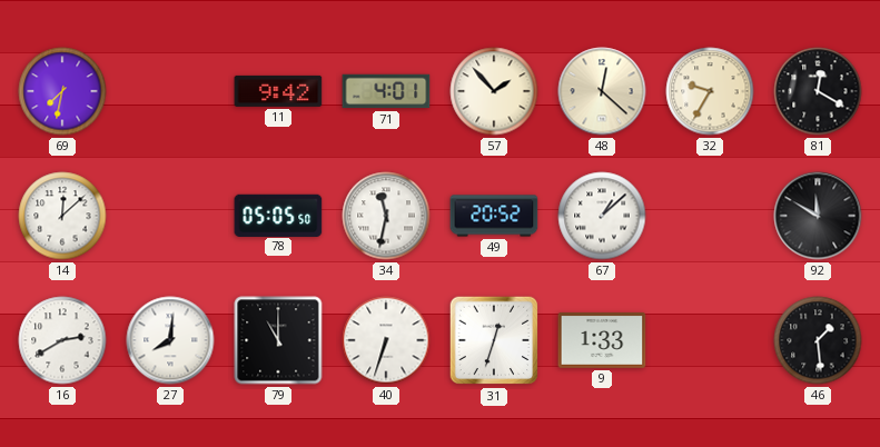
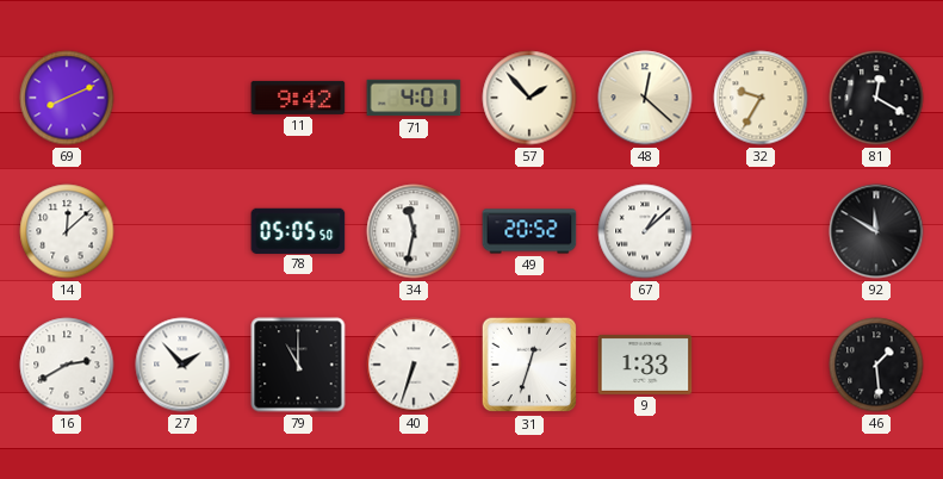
69: 7:32 -> 8:11 (67, 98)
27: 8:01 -> 1:53 (182, 365)
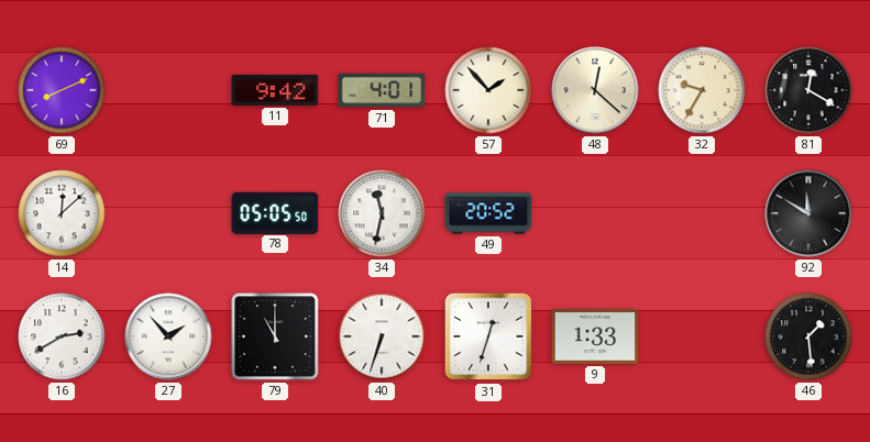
67: 1:08 -> none (645, 231)
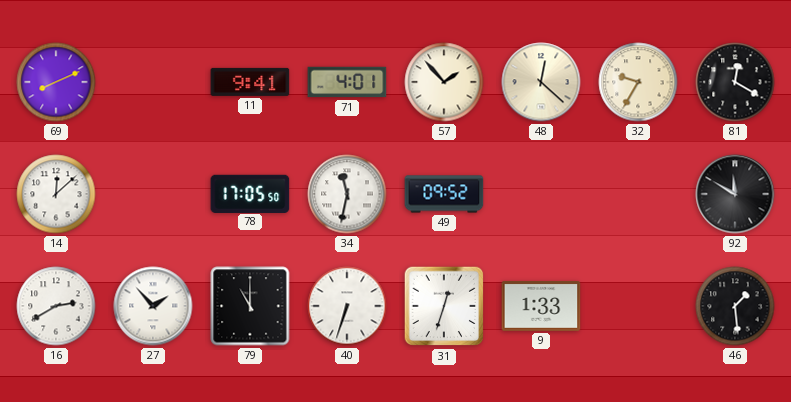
11: 9:42 -> 9:41 (250, 82)
78: 05:05 -> 17:05 (250, 193)
49: 20:52 -> 09:52 (444, 194)
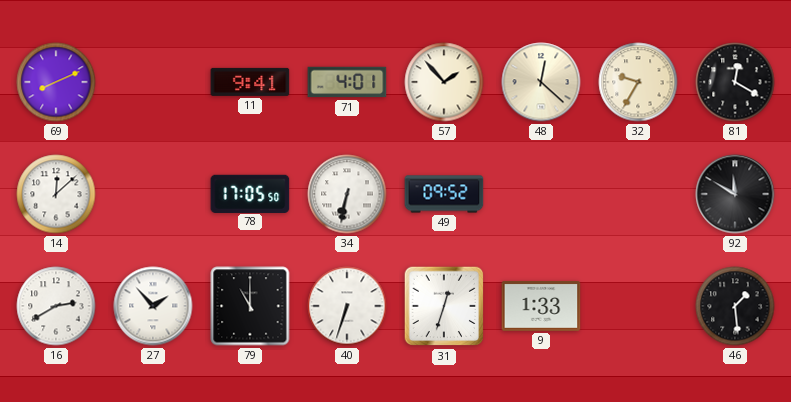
34: 11:32 -> 6:32 (347, 194)
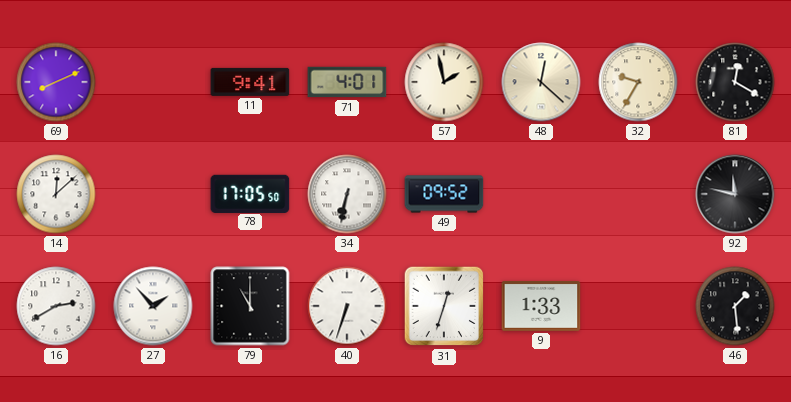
57: 1:53 -> 1:58 (444, 82)
92: 11:50 -> 11:47 (735, 194)
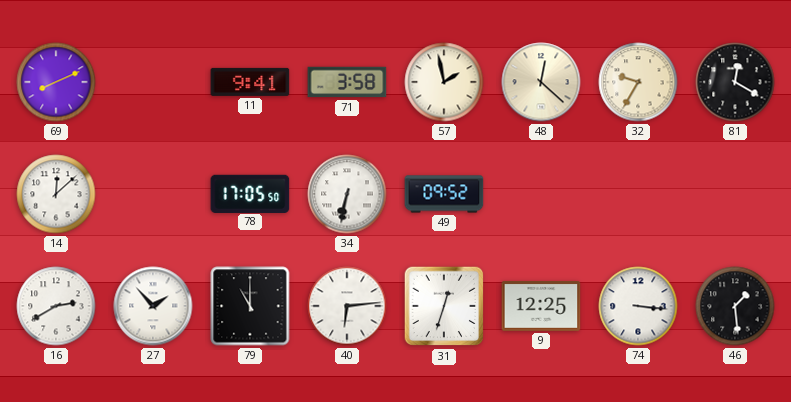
71: 4:01 -> 3:58 (347, 82)
92: 11:47 -> none (735, 194)
40: 6:33 -> 6:14 (347, 306)
9: 1:33 -> 12:25 (541, 306)
74: none -> 3:16 (638, 306)
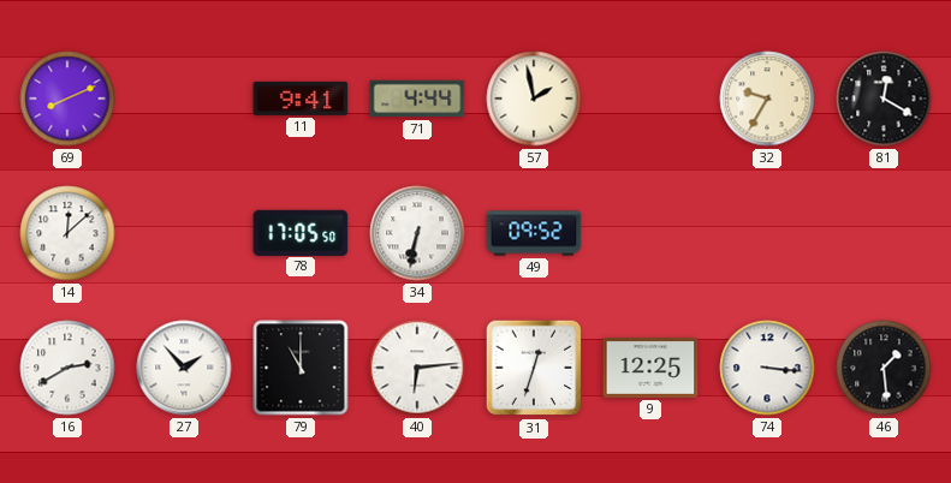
71: 3:58 -> 4:44 (417, 99)
48: 12:22 -> none (541, 82)
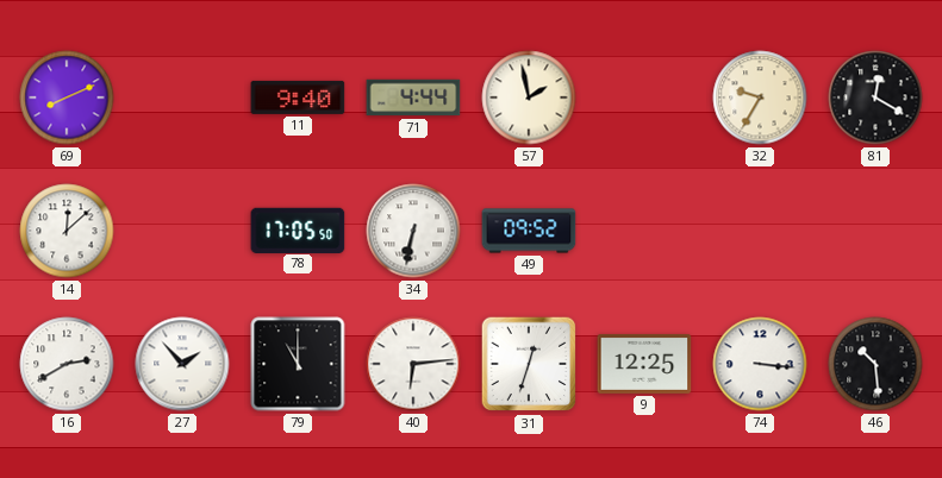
11: 9:41 -> 9:40 (298, 98)
46: 1:29 -> 10:29 (875, 364)
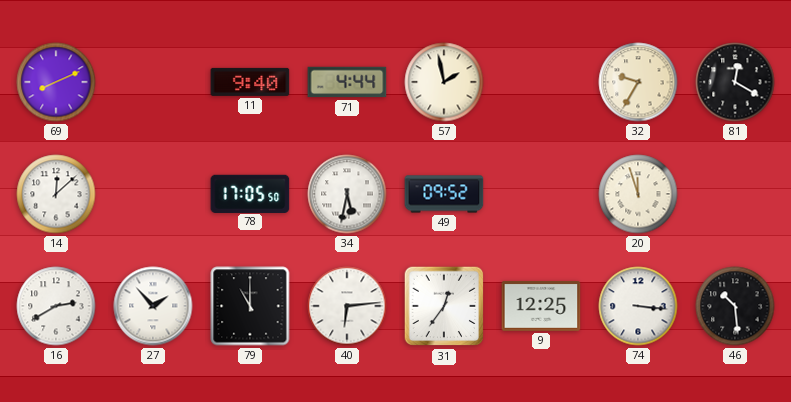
34: 6:32 -> 5:32 (347, 194)
20: none -> 11:57 (638, 194)
31: 12:33 -> 12:36 (444, 306)
